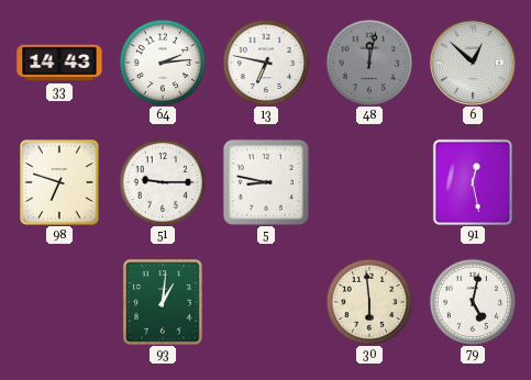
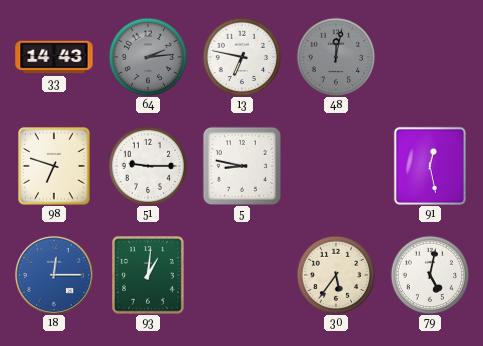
64 dial: white -> grey (148, 57)
6: 12:52 -> none (473, 63)
18: none -> 12:15 (54, 275)
30: 5:59 -> 5:36 (336, 275)
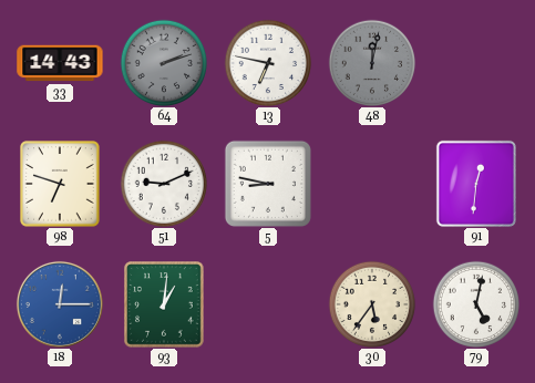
64: 2:14 -> 2:12 (164, 63)
51: 9:15 -> 9:11 (164, 184)
91: 12:28 -> 12:31 (476, 184)
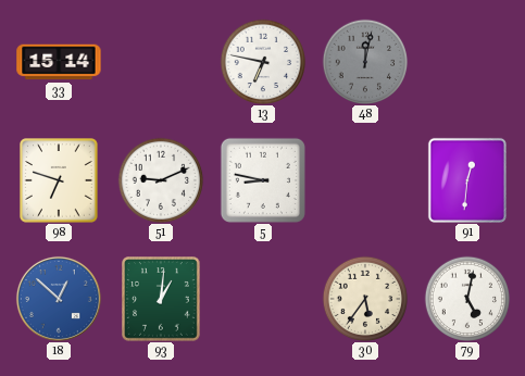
33: 14:43 -> 15:14 (59, 62)
64: 2:12 -> none (164, 63)
18: 12:15 -> 12:52 (59, 299)
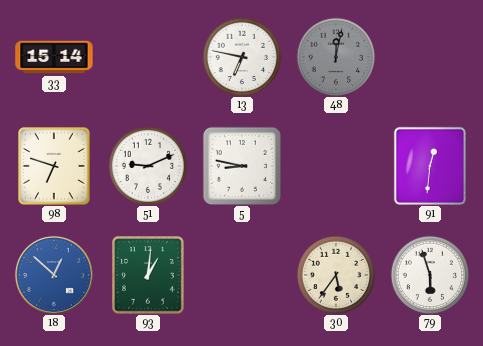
79: 5:02 -> 5:57 (430, 275)
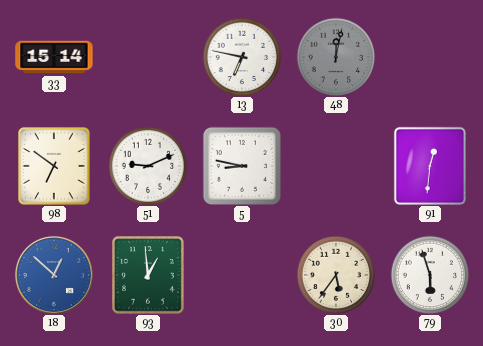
98: 6:48 -> 6:51 (55, 166)
93: 1:01 -> 12:59 (149, 275)
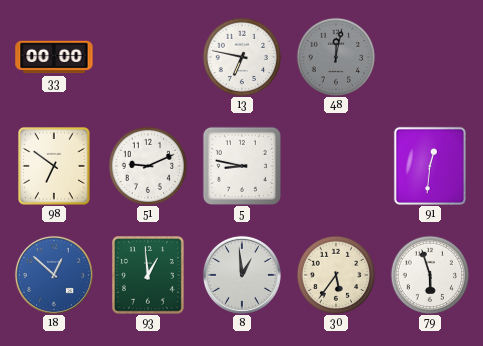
33: 15:14 -> 00:00 (54, 57)
8: none -> 12:59 (242, 275)
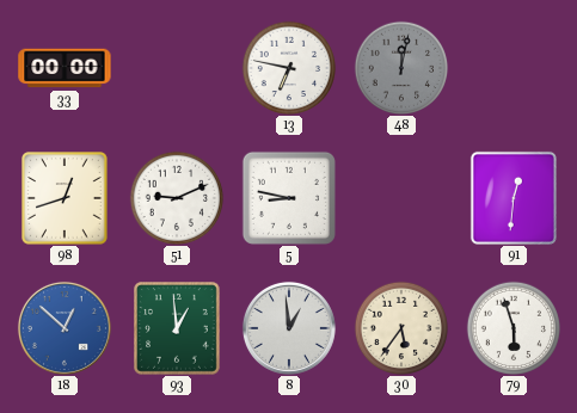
98: 6:51 -> 12:42 (66, 198)
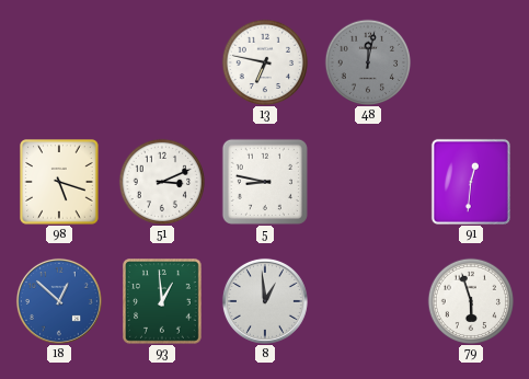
33: 00:00 -> none (65, 68)
98: 12:42 -> 5:18 (60, 182)
51: 9:11 -> 3:11 (162, 182)
30: 5:36 -> none (401, 328)
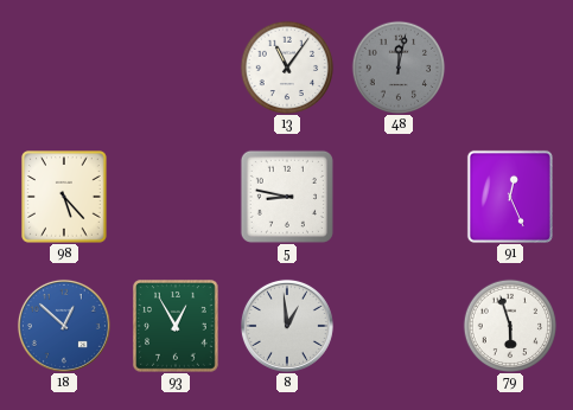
13: 6:47 -> 11:06 (287, 68)
98: 5:18 -> 5:23 (65, 197)
51: 3:11 -> none (162, 182)
91: 12:31 -> 12:26 (510, 197)
93: 12:59 -> 12:55 (177, 326)
